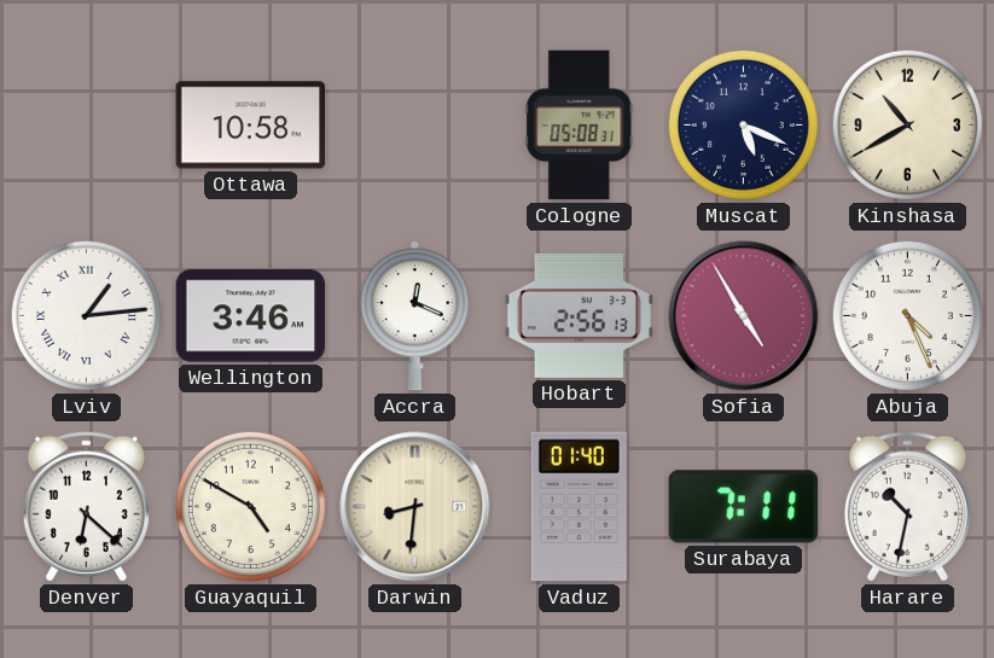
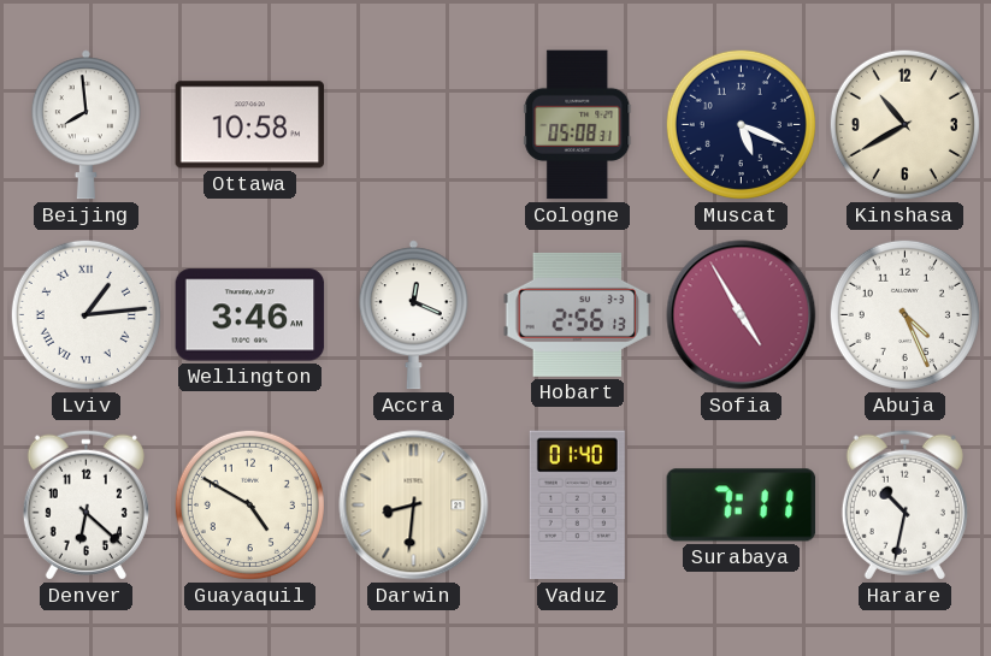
Beijing: none -> 7:59 (85, 125)
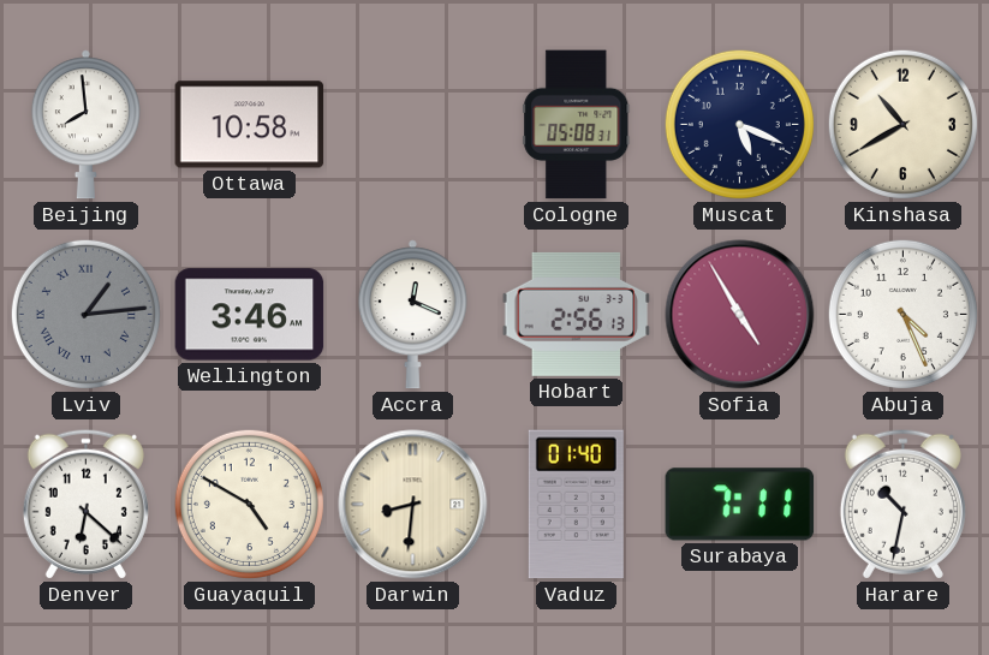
Lviv dial: white -> grey (85, 314)
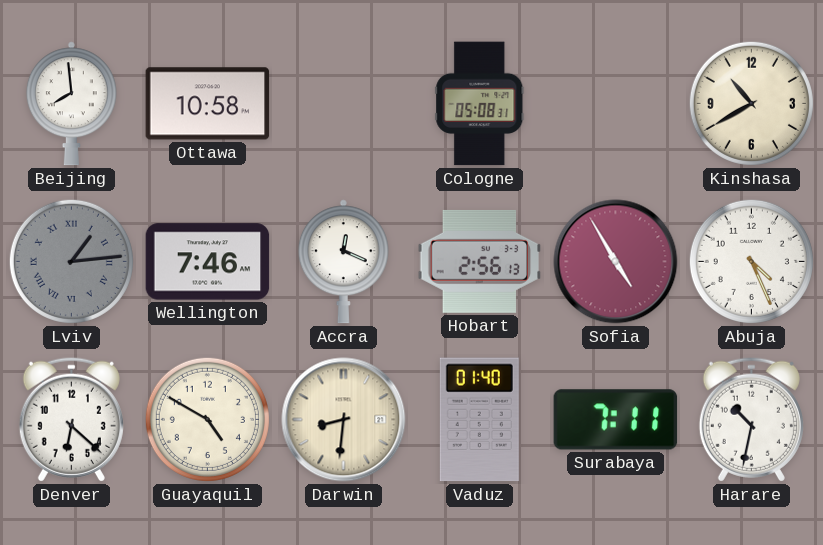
Muscat: 5:19 -> none (739, 124)
Wellington: 3:46 -> 7:46 (208, 262)
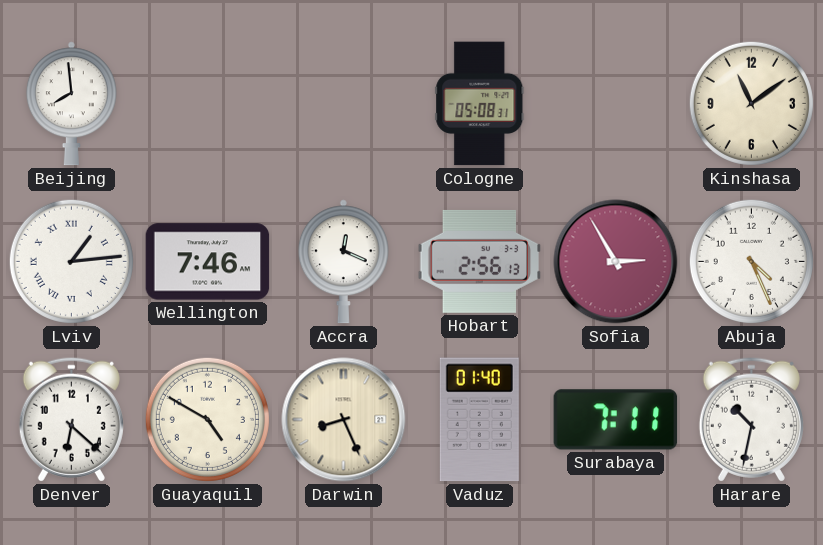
Ottawa: 10:58 -> none (208, 104)
Kinshasa: 10:40 -> 11:09 (751, 103)
Lviv dial: grey -> white (71, 261)
Sofia: 4:55 -> 2:55 (616, 262)
Darwin: 8:31 -> 8:26 (344, 420)
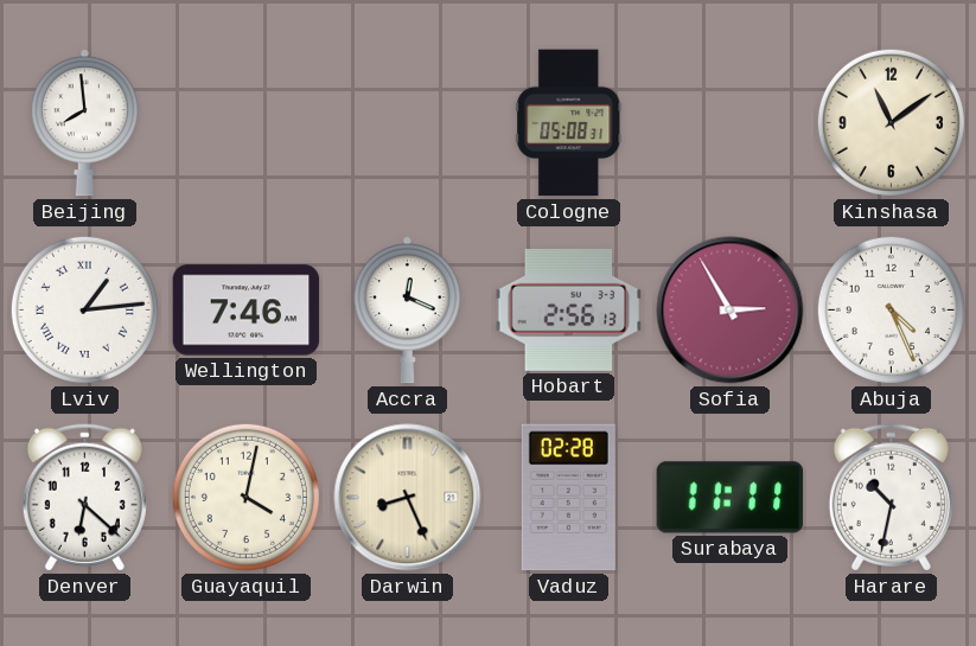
Guayaquil: 4:50 -> 4:02 (245, 497)
Vaduz: 01:40 -> 02:28 (568, 498)
Surabaya: 7:11 -> 11:11 (731, 498)
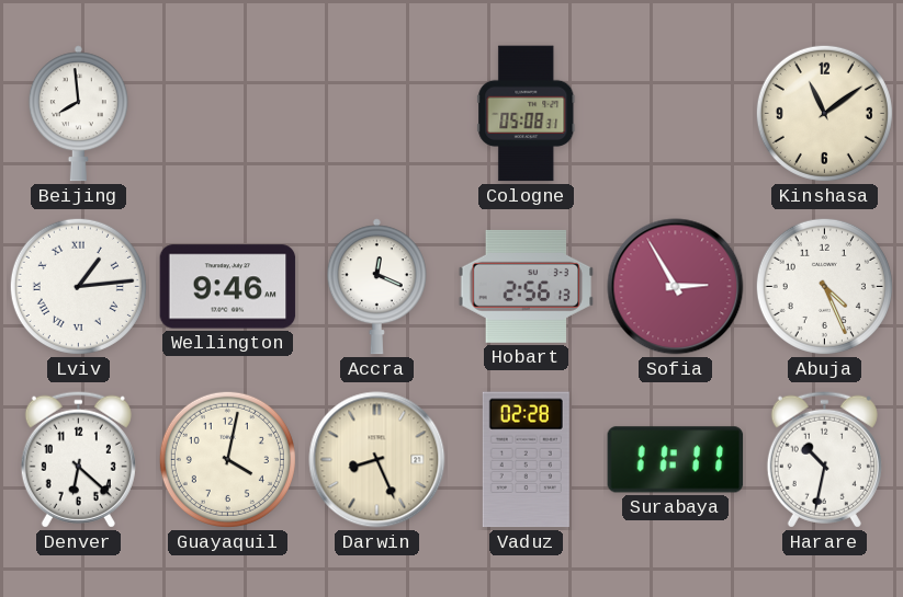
Wellington: 7:46 -> 9:46 (228, 287)
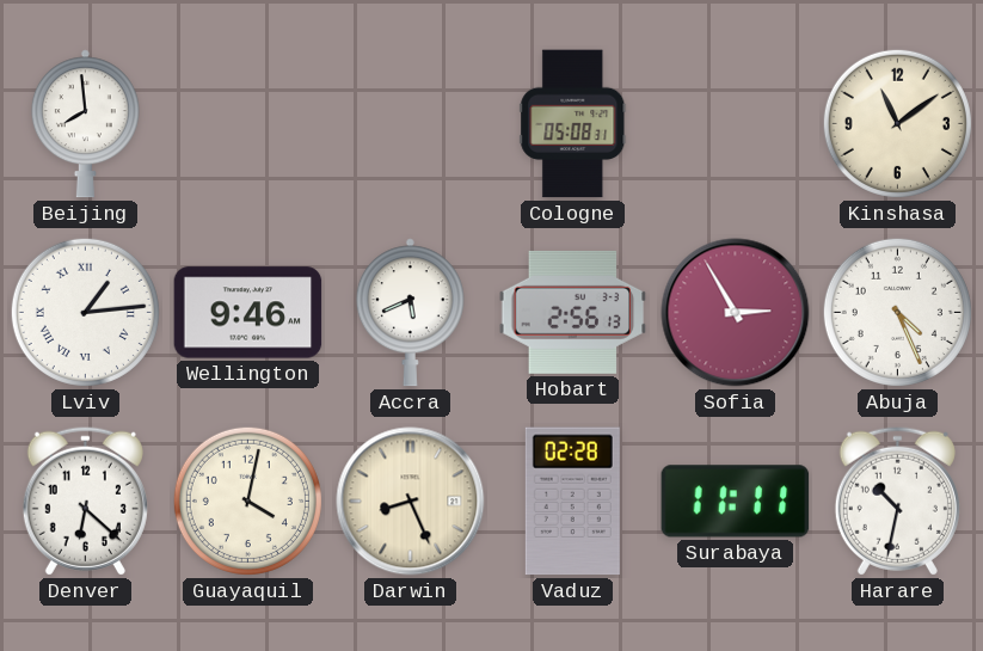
Accra: 12:19 -> 5:41 (410, 313)
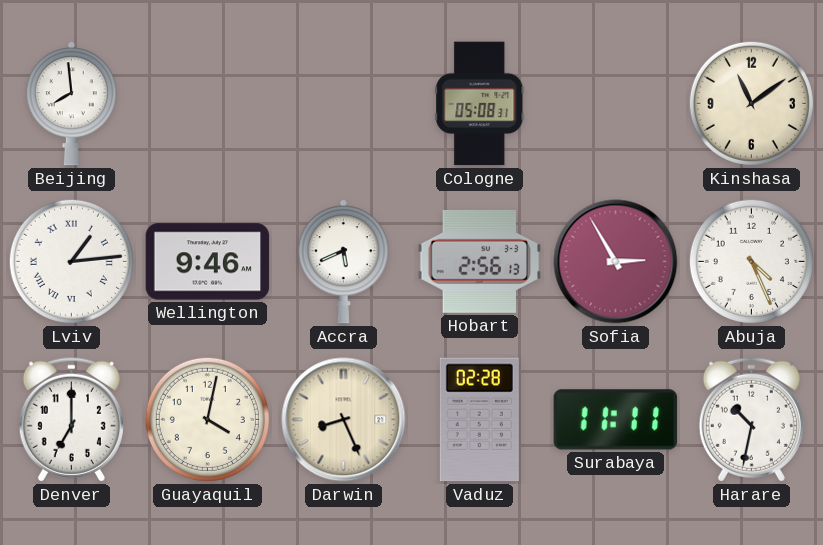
Denver: 6:22 -> 7:00 (71, 419)
